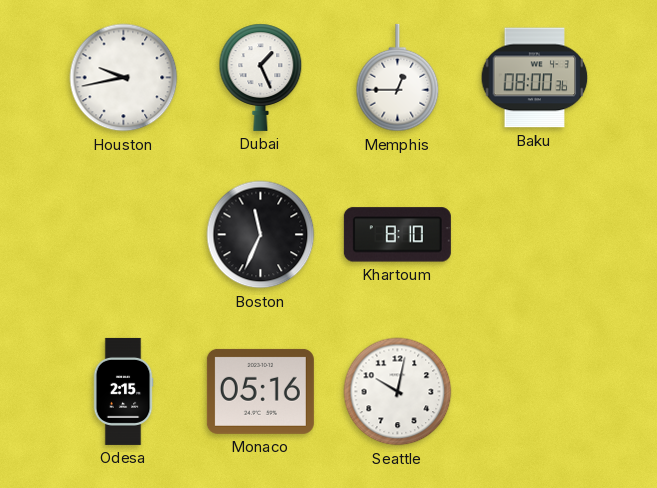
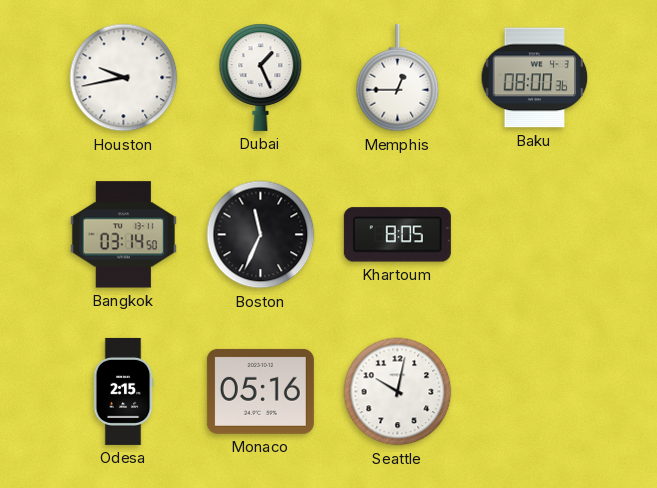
Bangkok: none -> 03:14 (123, 235)
Khartoum: 8:10 -> 8:05 (397, 235)
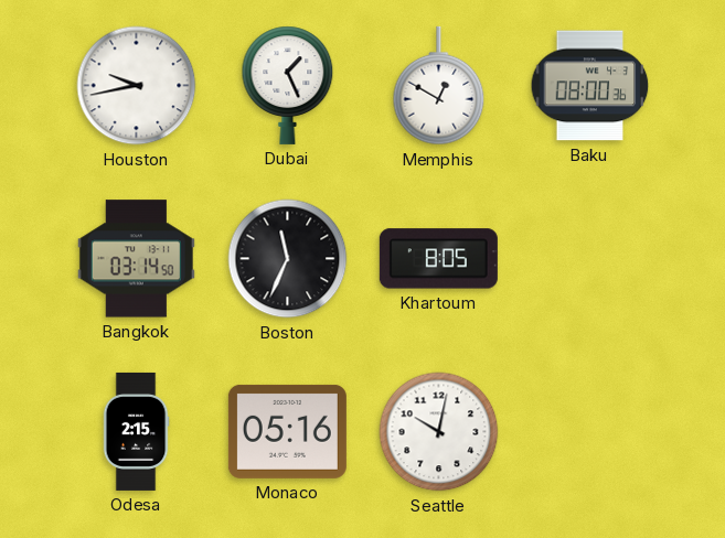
Memphis: 12:45 -> 12:50 (439, 86)
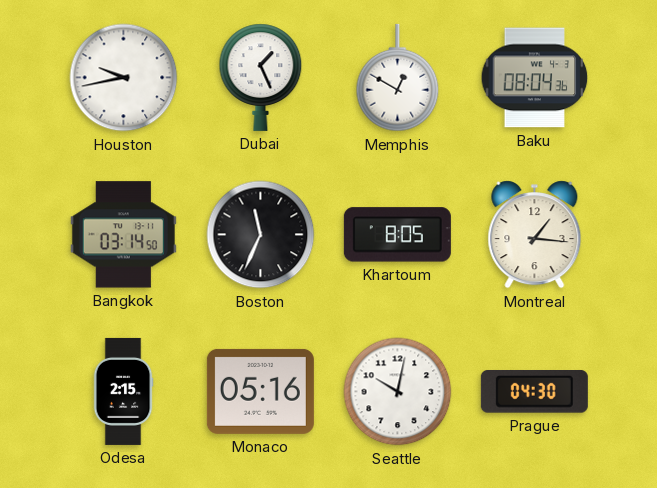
Baku: 08:00 -> 08:04 (535, 78)
Montreal: none -> 1:16 (535, 235)
Prague: none -> 04:30 (534, 392)
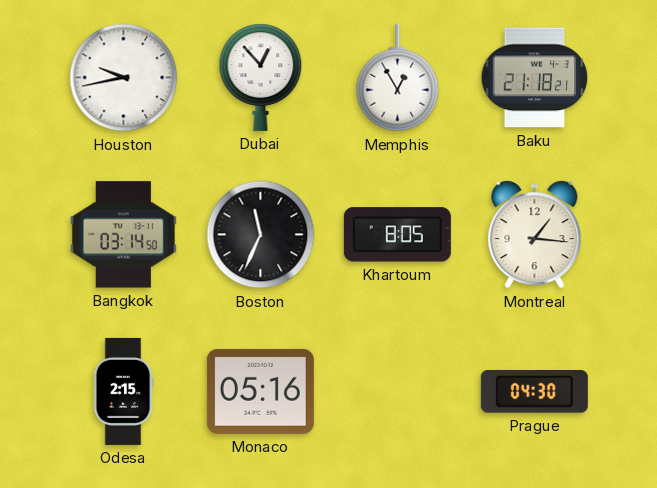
Dubai: 1:26 -> 12:53 (261, 77)
Memphis: 12:50 -> 12:55 (398, 78)
Baku: 08:04 -> 21:18 (535, 78)
Seattle: 10:02 -> none (398, 392)
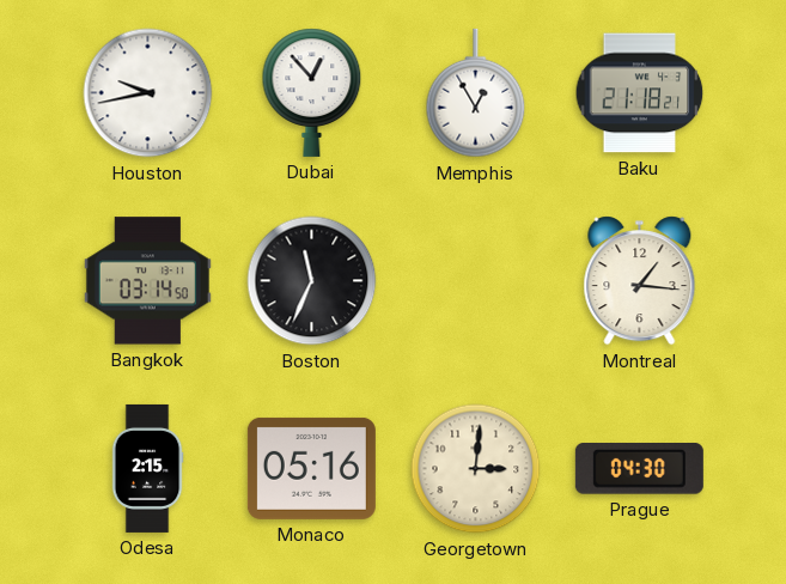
Khartoum: 8:05 -> none (397, 235)
Georgetown: none -> 3:01 (476, 469)
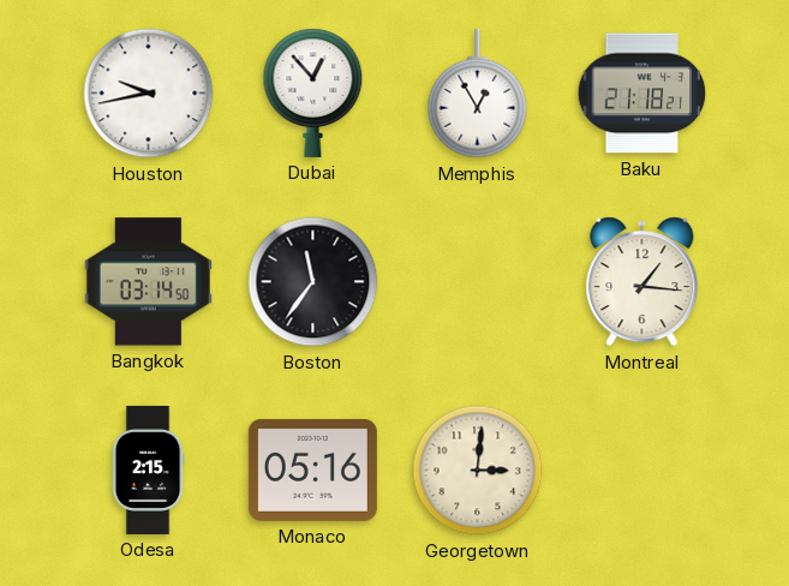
Boston: 11:34 -> 11:36 (313, 282)
Prague: 04:30 -> none (639, 469)
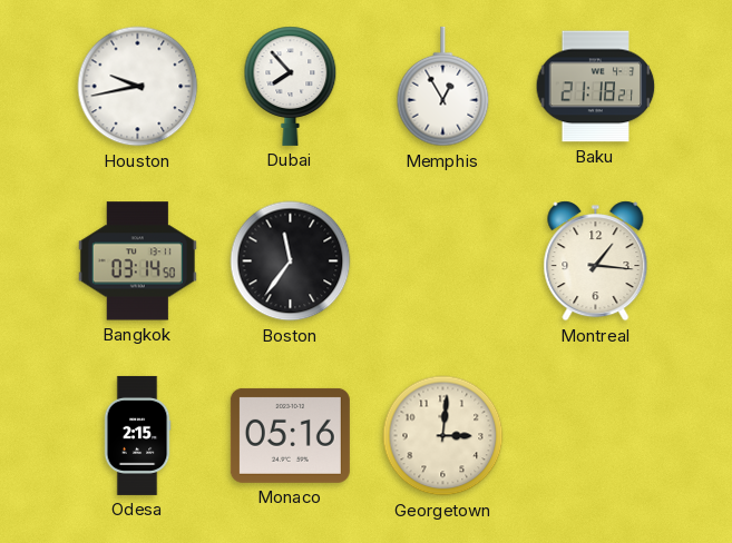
Dubai: 12:53 -> 7:53 (291, 86)
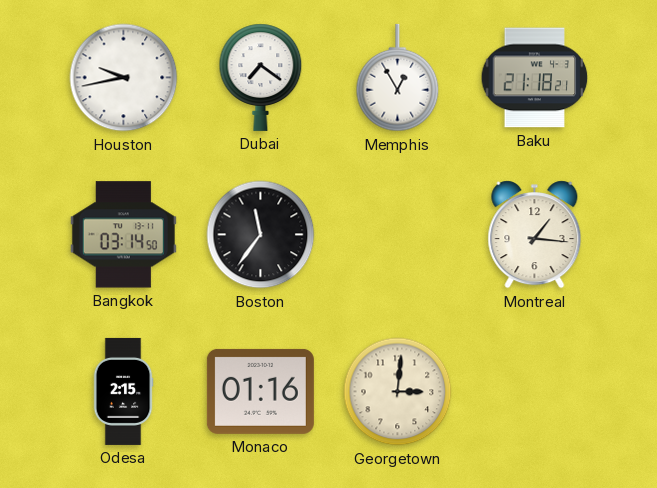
Dubai: 7:53 -> 7:21 (261, 77)
Monaco: 05:16 -> 01:16 (260, 391)
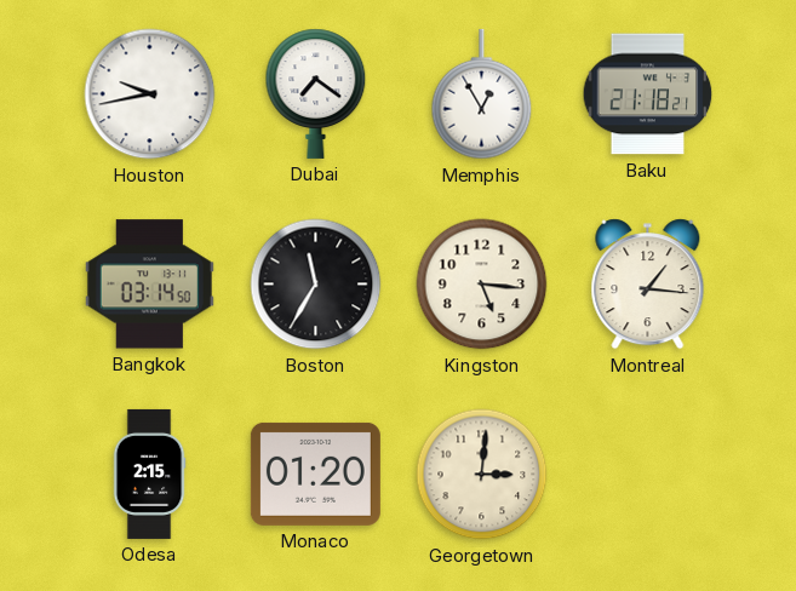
Boston: 11:36 -> 11:35 (316, 285)
Kingston: none -> 5:16 (482, 285)
Monaco: 01:16 -> 01:20 (315, 474)
